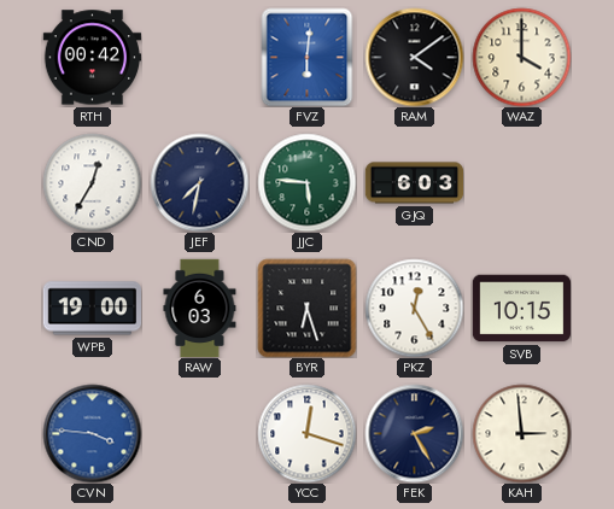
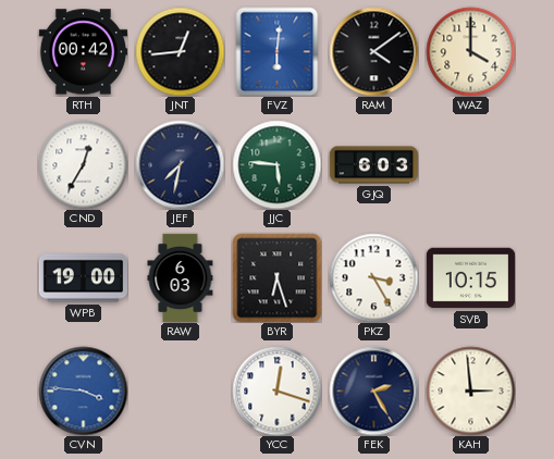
JNT: none -> 12:44 (180, 51)
PKZ: 12:25 -> 3:25 (373, 277)
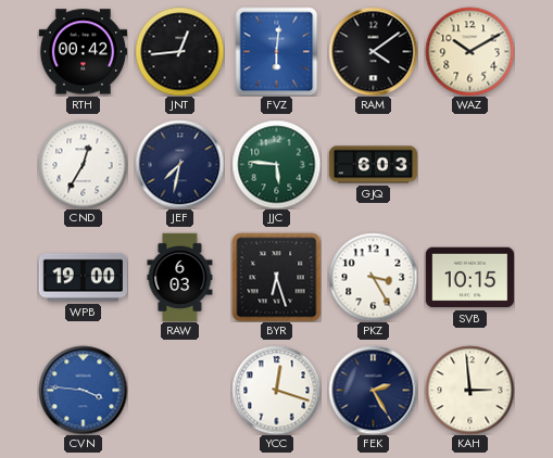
WAZ: 4:00 -> 10:10 (469, 51)
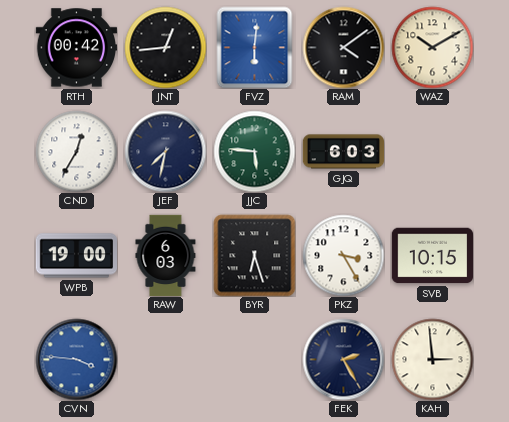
YCC: 12:18 -> none (276, 390)
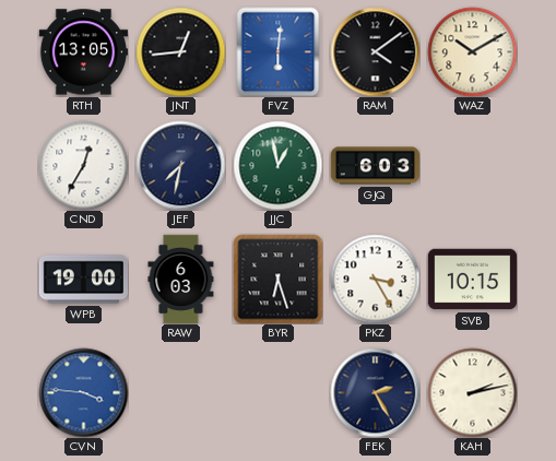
RTH: 00:42 -> 13:05 (83, 52)
JJC: 5:46 -> 12:58 (277, 165)
KAH: 2:59 -> 2:13 (472, 392)
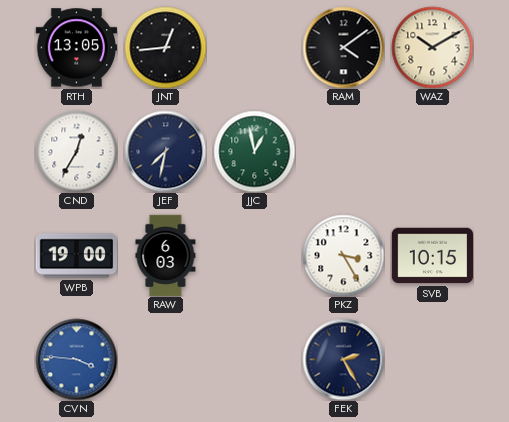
FVZ: 6:01 -> none (279, 51)
GJQ: 6:03 -> none (375, 166)
BYR: 6:27 -> none (277, 279)
KAH: 2:13 -> none (472, 392)
